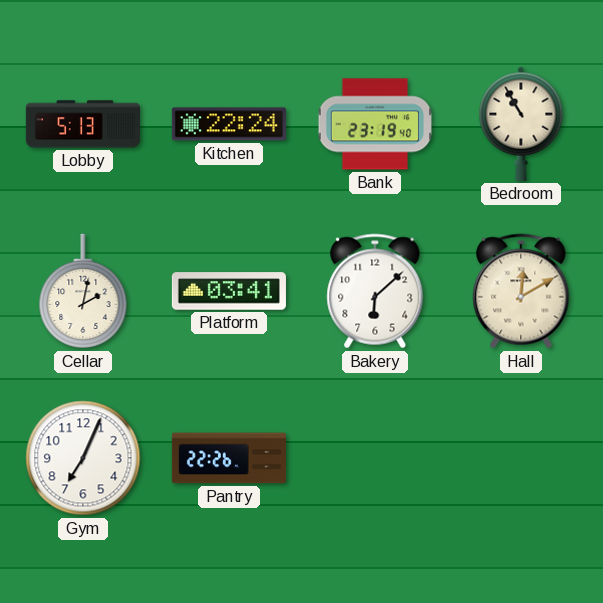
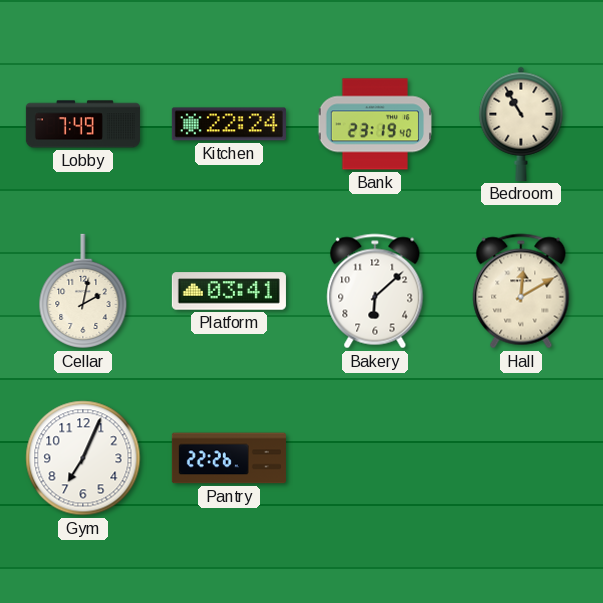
Lobby: 5:13 -> 7:49 (83, 124)
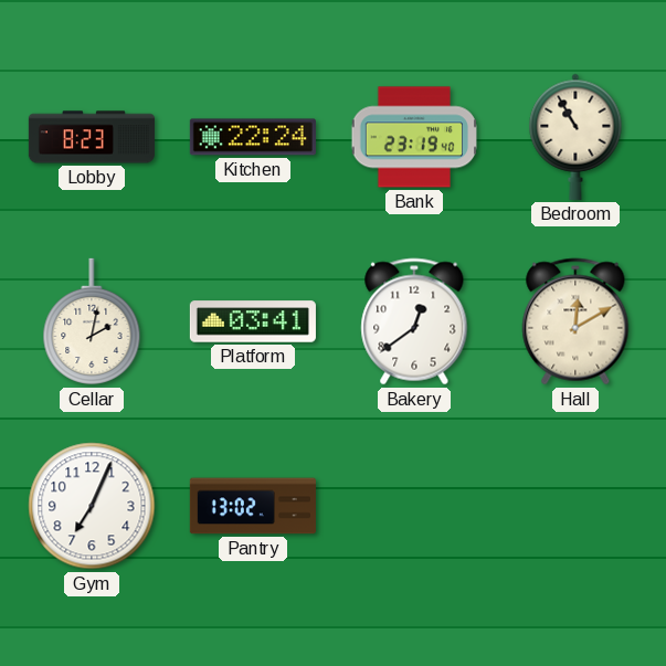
Lobby: 7:49 -> 8:23 (92, 137)
Bakery: 6:08 -> 12:39 (414, 321)
Pantry: 22:26 -> 13:02 (253, 506)
